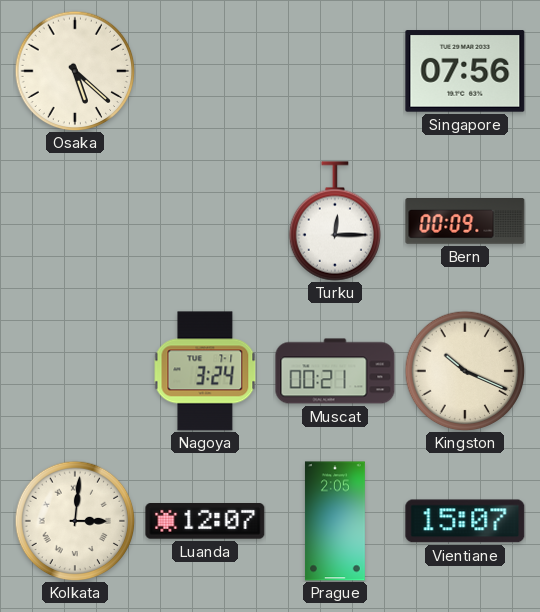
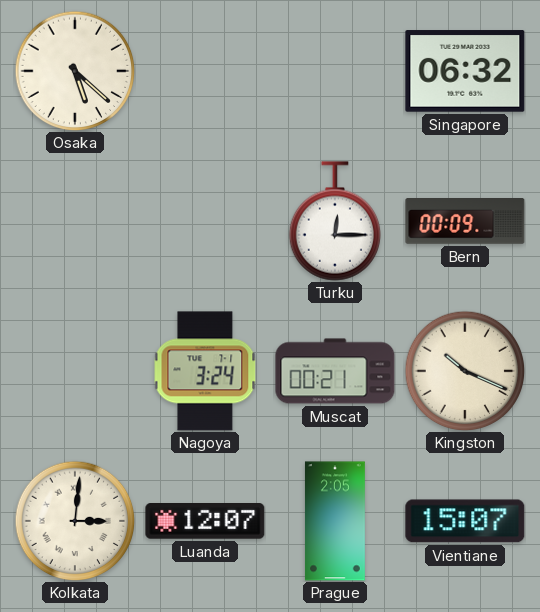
Singapore: 07:56 -> 06:32 (465, 71)
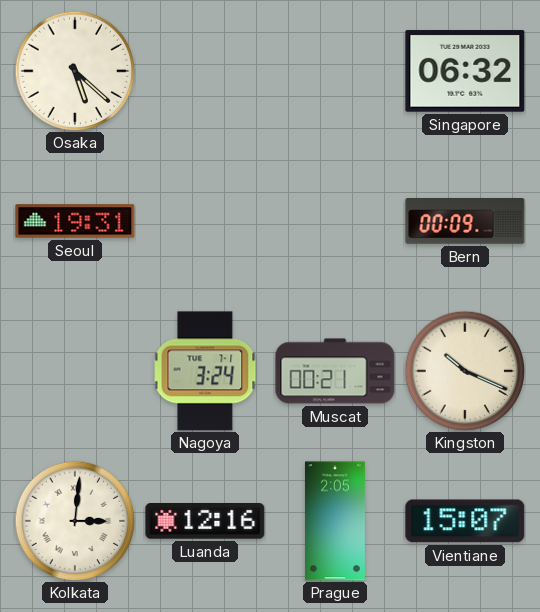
Seoul: none -> 19:31 (75, 221)
Turku: 12:15 -> none (334, 221)
Luanda: 12:07 -> 12:16 (205, 521)
